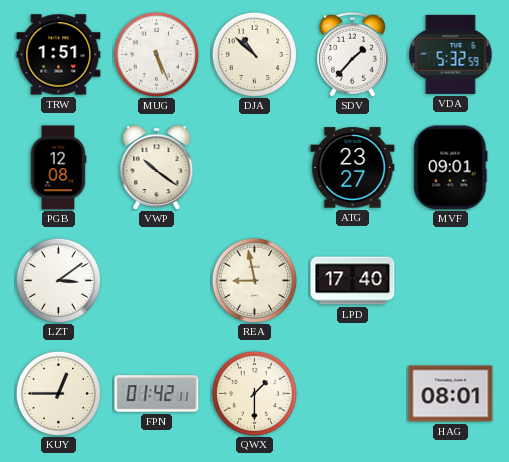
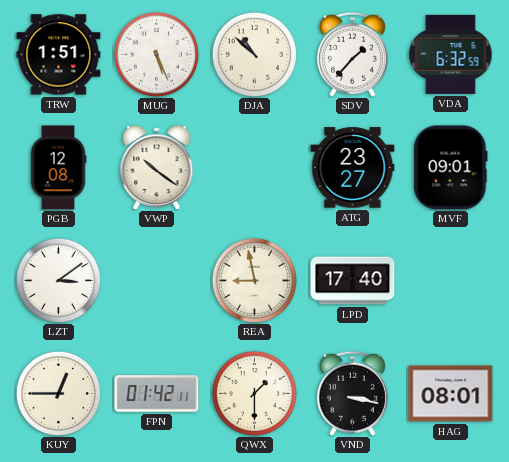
VDA: 5:32 -> 6:32 (451, 54)
VND: none -> 3:17 (352, 393)
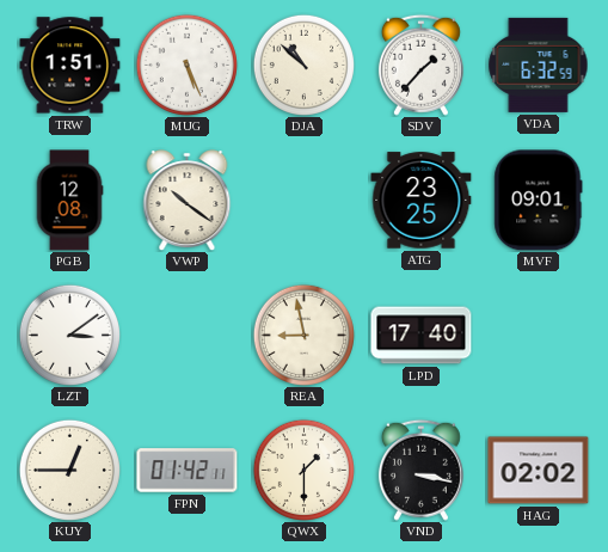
ATG: 23:27 -> 23:25 (422, 201)
HAG: 08:01 -> 02:02 (539, 471)
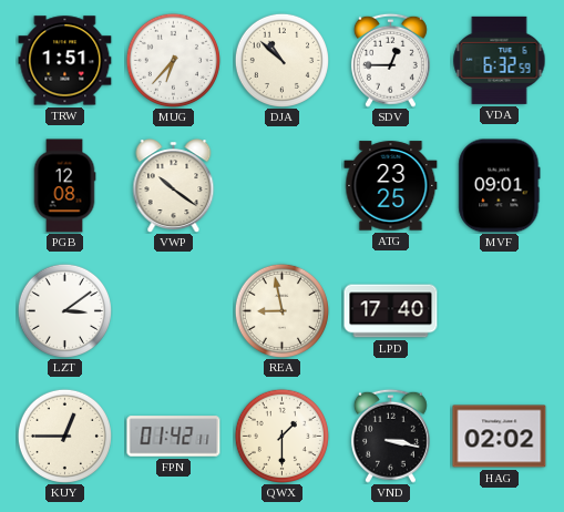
MUG: 5:26 -> 6:37 (173, 60)
SDV: 1:37 -> 12:45 (390, 60)
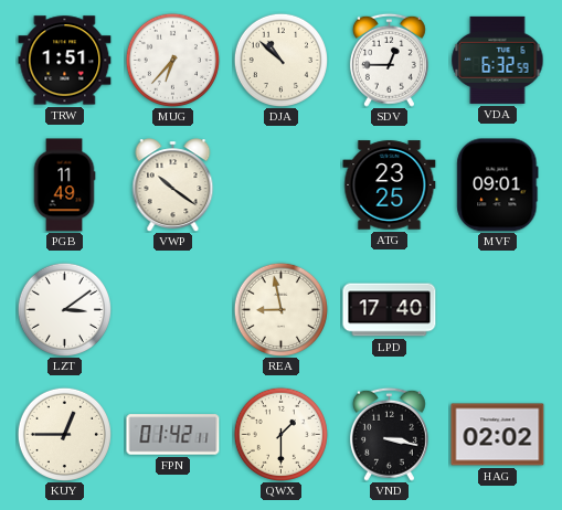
PGB: 12:08 -> 11:49 (64, 185)
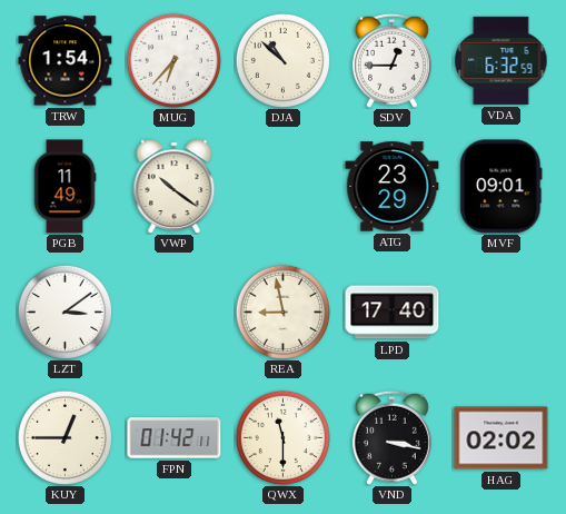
TRW: 1:51 -> 1:54 (66, 61)
ATG: 23:25 -> 23:29 (393, 187)
QWX: 1:30 -> 11:30 (282, 437)
